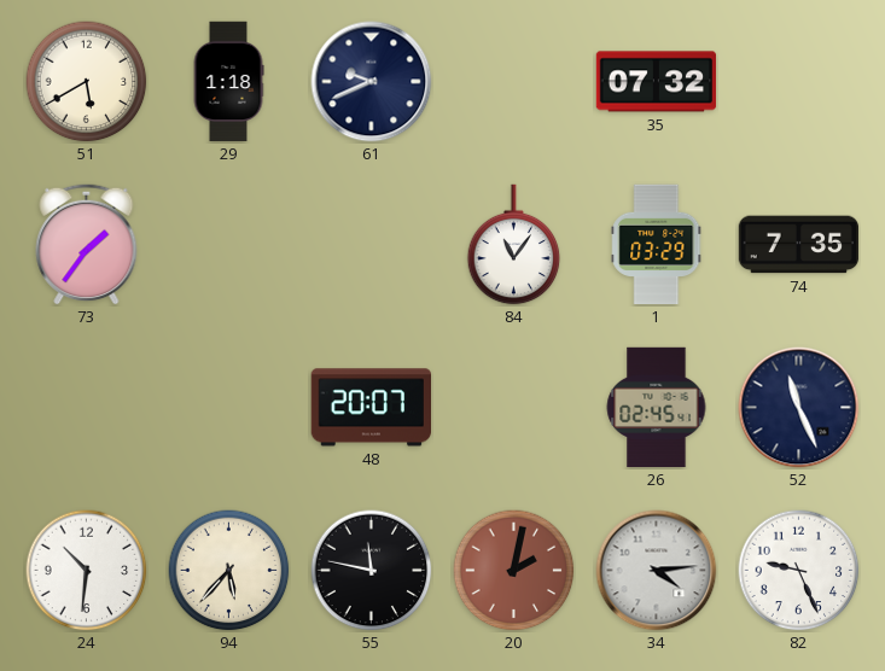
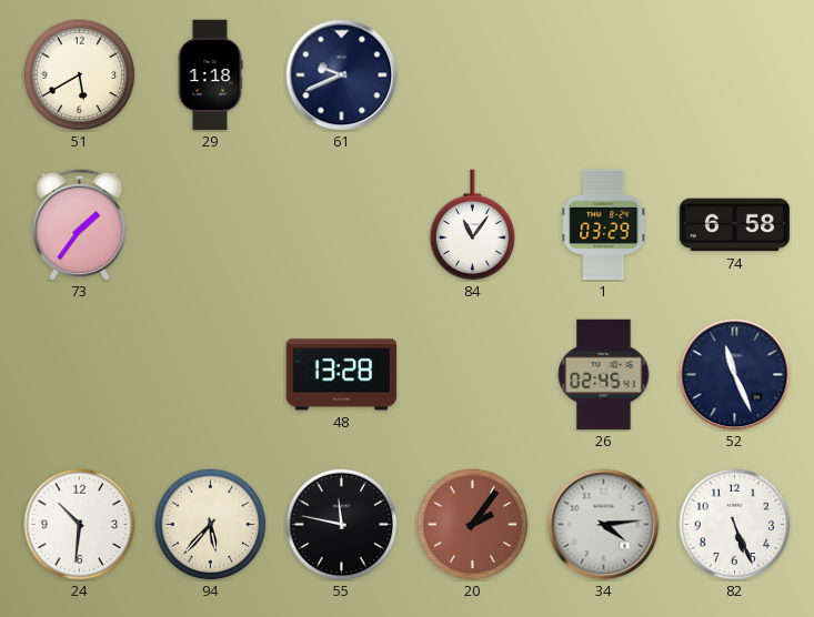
35: 07:32 -> none (657, 82)
74: 7:35 -> 6:58 (735, 225)
48: 20:07 -> 13:28 (341, 375)
20: 2:02 -> 2:06 (473, 525)
82: 9:26 -> 5:26 (735, 525)
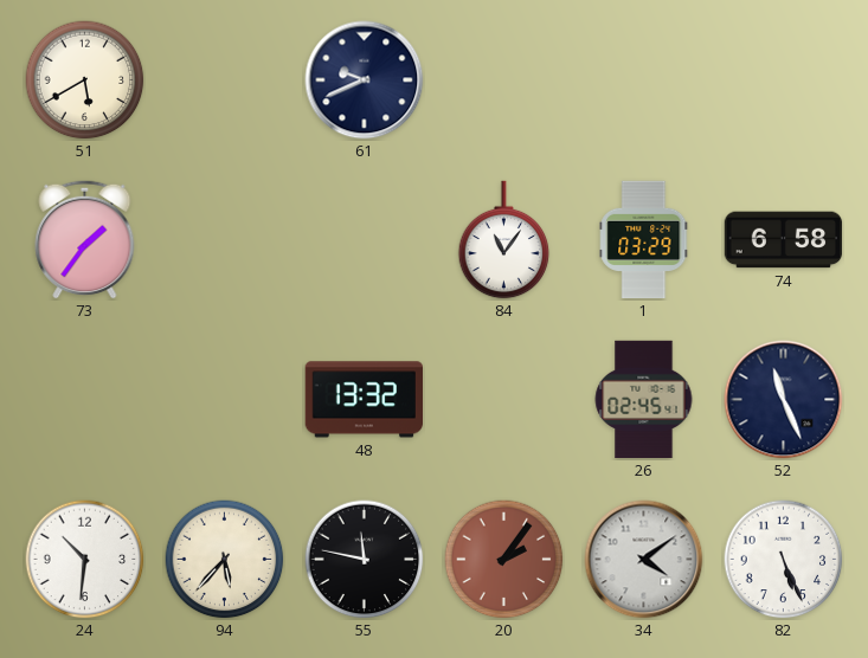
29: 1:18 -> none (210, 75)
48: 13:28 -> 13:32 (364, 400)
34: 4:14 -> 4:09 (644, 560)
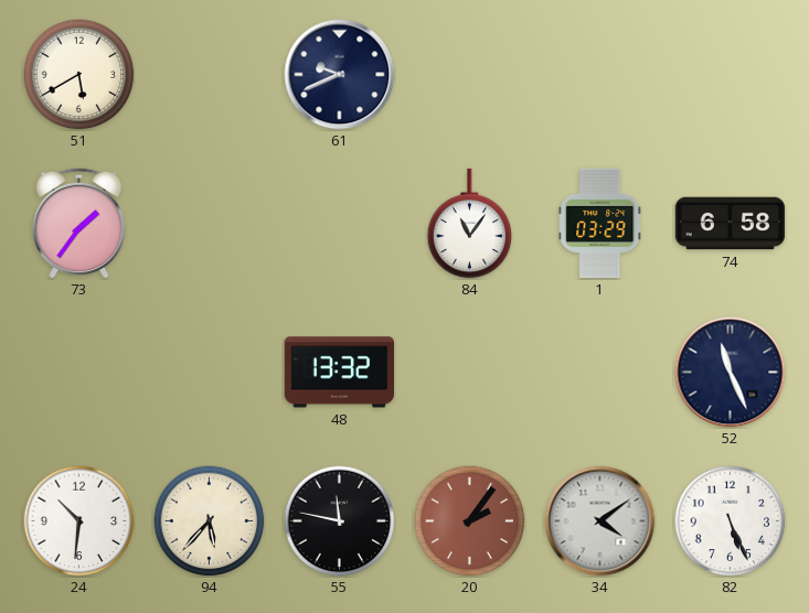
26: 02:45 -> none (644, 400)
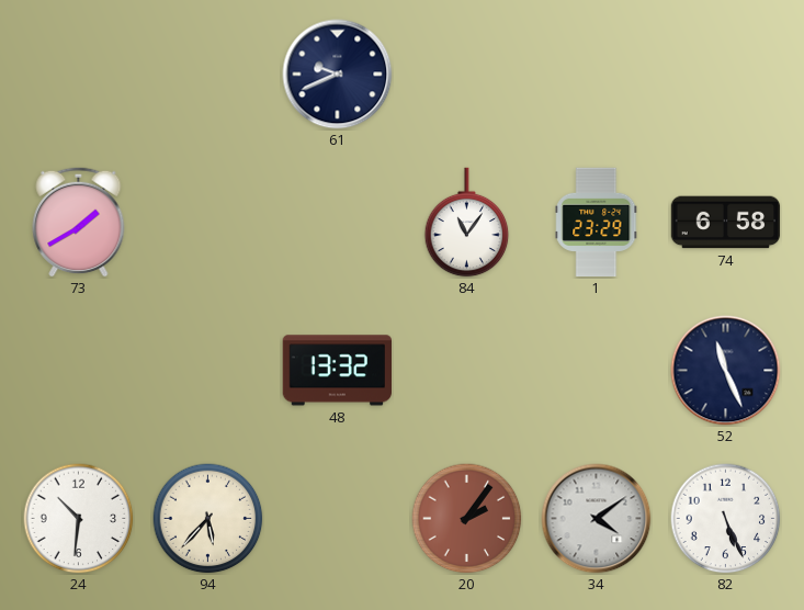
51: 5:40 -> none (79, 75)
73: 1:36 -> 1:40 (79, 222)
1: 03:29 -> 23:29 (597, 223)
55: 11:47 -> none (340, 521)
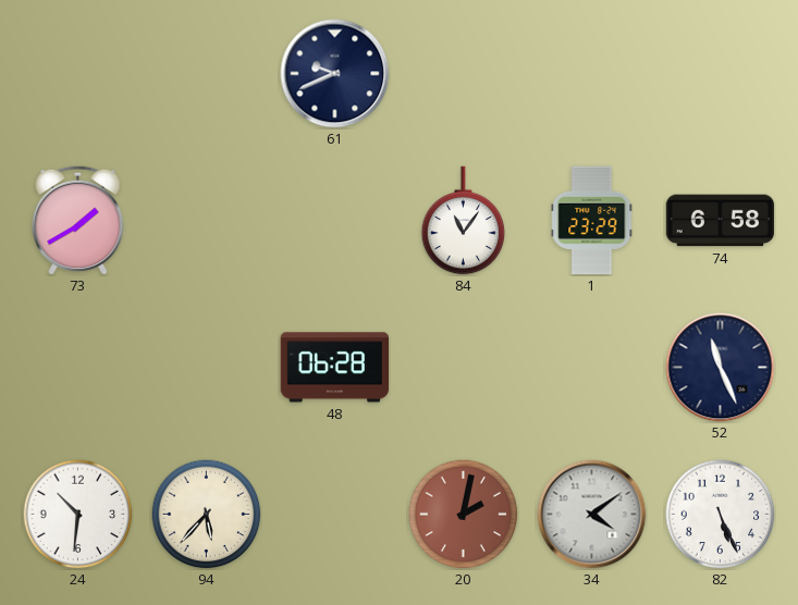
48: 13:32 -> 06:28 (334, 368)
20: 2:06 -> 2:02 (464, 515)
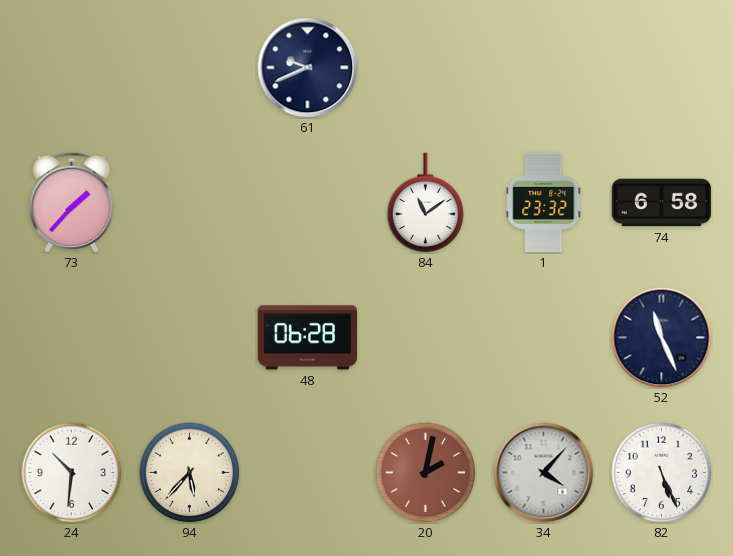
73: 1:40 -> 1:37 (72, 202)
84: 11:06 -> 11:09 (426, 203)
1: 23:29 -> 23:32 (544, 203)
34: 4:09 -> 4:07 (544, 473)
